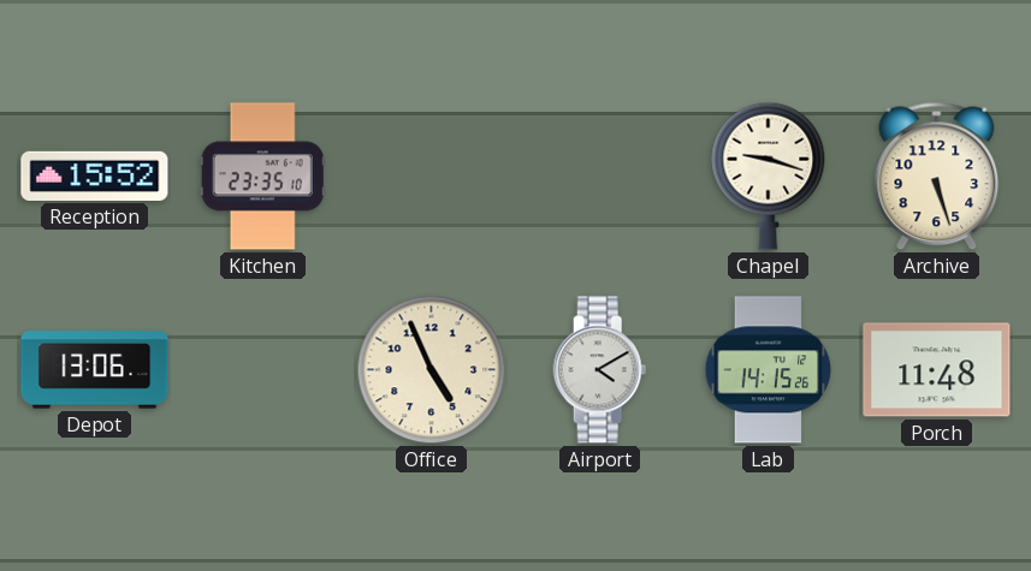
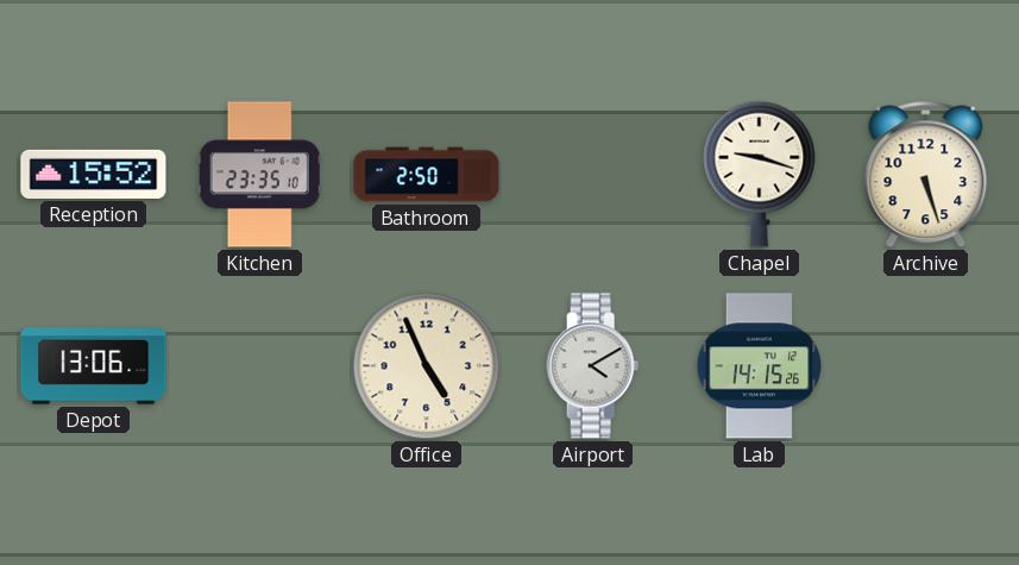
Bathroom: none -> 2:50 (427, 175)
Porch: 11:48 -> none (937, 370)
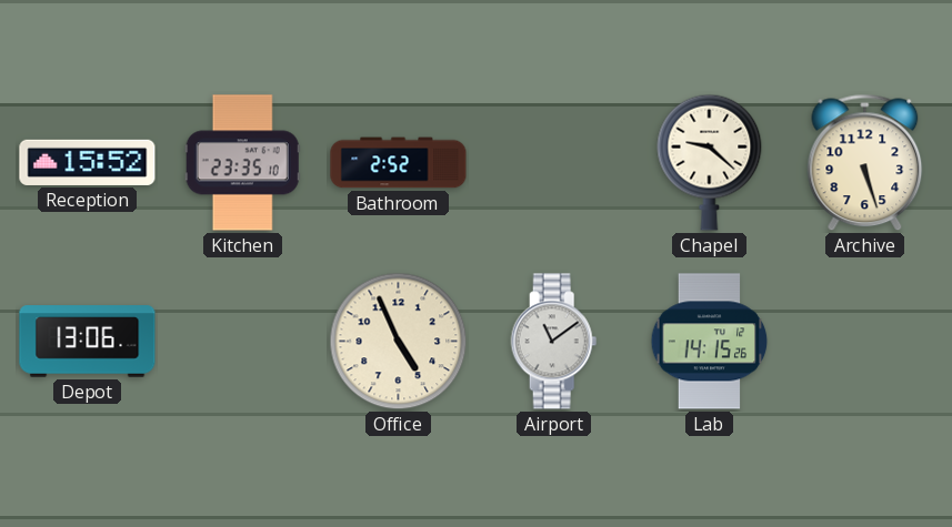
Bathroom: 2:50 -> 2:52 (399, 163)
Chapel: 9:18 -> 9:22 (710, 162)
Airport: 4:10 -> 11:09 (554, 342)
